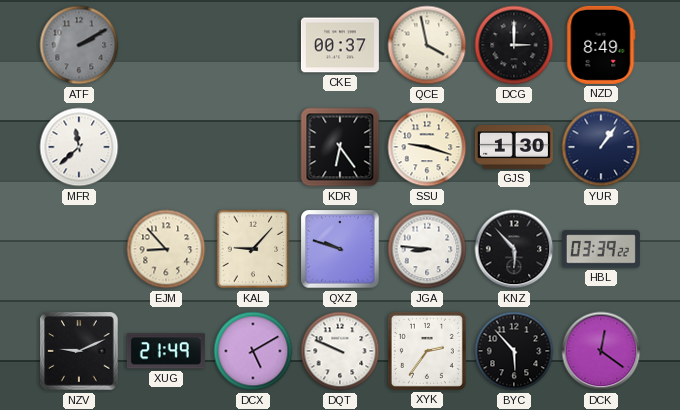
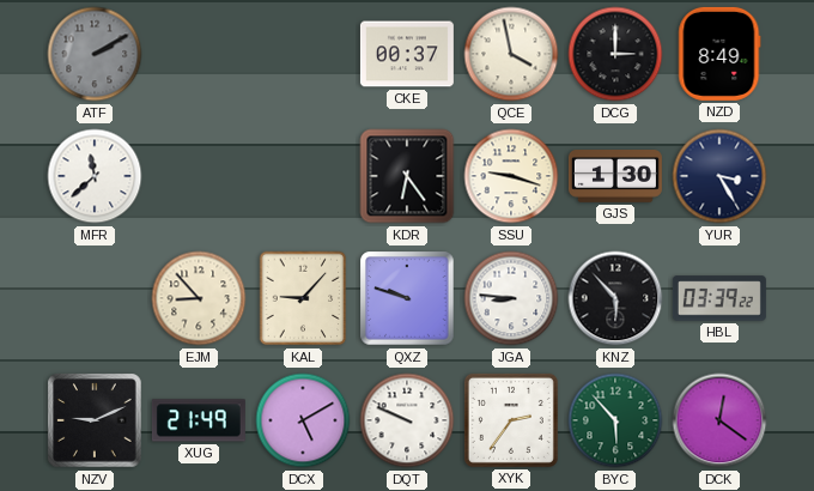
YUR: 1:06 -> 3:25 (719, 176)
BYC dial: black -> green (615, 420)
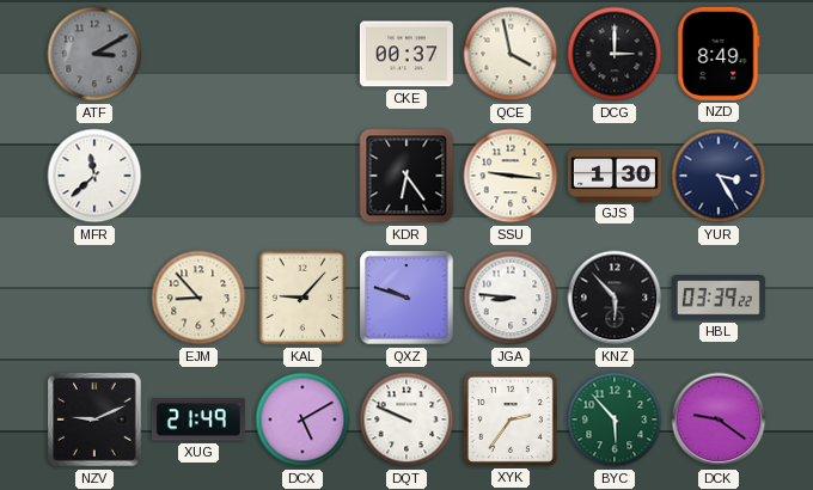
ATF: 2:10 -> 3:10 (94, 54)
SSU: 9:18 -> 9:16 (511, 176)
DCK: 12:21 -> 9:21 (719, 419)
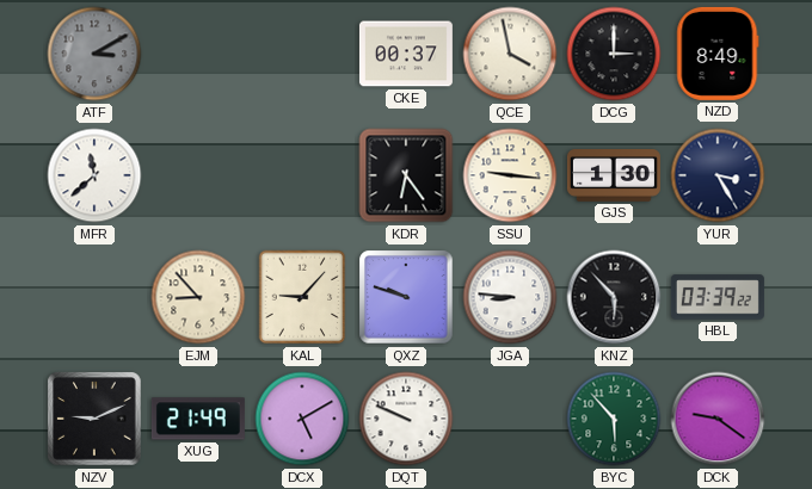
XYK: 2:36 -> none (511, 419)
